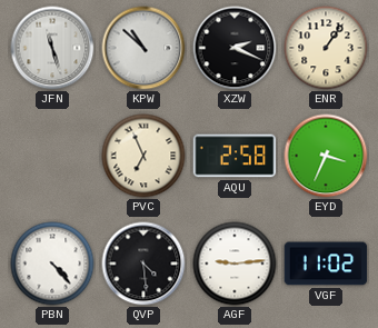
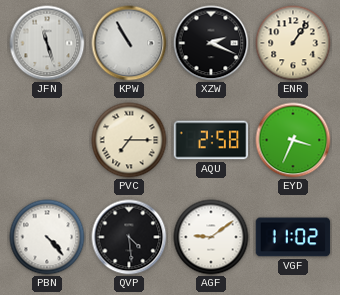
KPW: 10:52 -> 10:55 (129, 43)
PVC: 6:56 -> 7:15 (129, 140)
AGF: 9:14 -> 9:09 (211, 237)
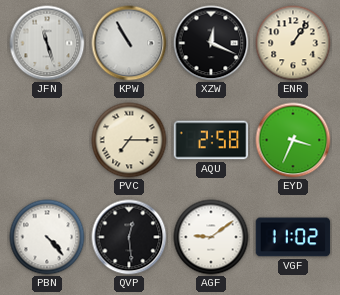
XZW: 2:19 -> 12:19 (211, 43)
QVP: 4:29 -> 12:29 (129, 237)
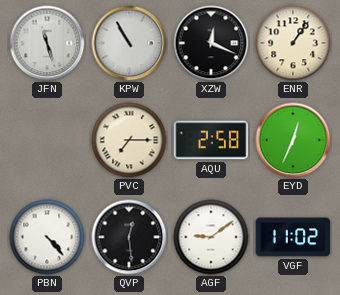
EYD: 3:34 -> 12:34 (293, 140)
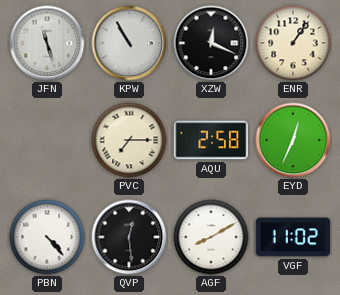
AGF: 9:09 -> 8:10 (211, 237)
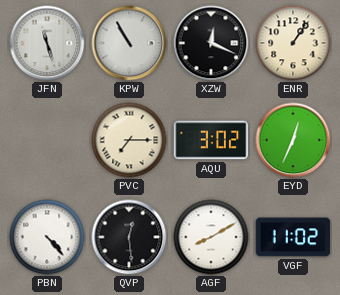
AQU: 2:58 -> 3:02 (211, 140)
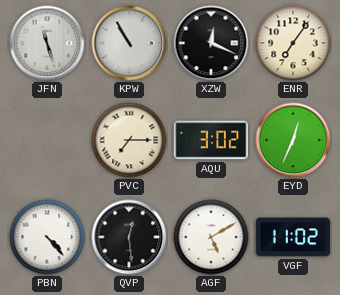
ENR: 1:06 -> 7:06 (293, 43)
AGF: 8:10 -> 5:10 (211, 237)
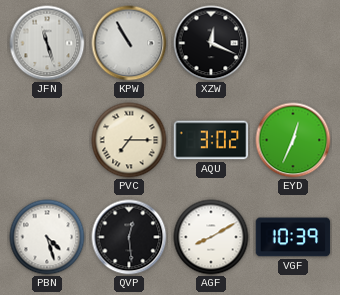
ENR: 7:06 -> none (293, 43)
PBN: 4:23 -> 4:27 (47, 237)
AGF: 5:10 -> 8:10 (211, 237)
VGF: 11:02 -> 10:39 (293, 237)
